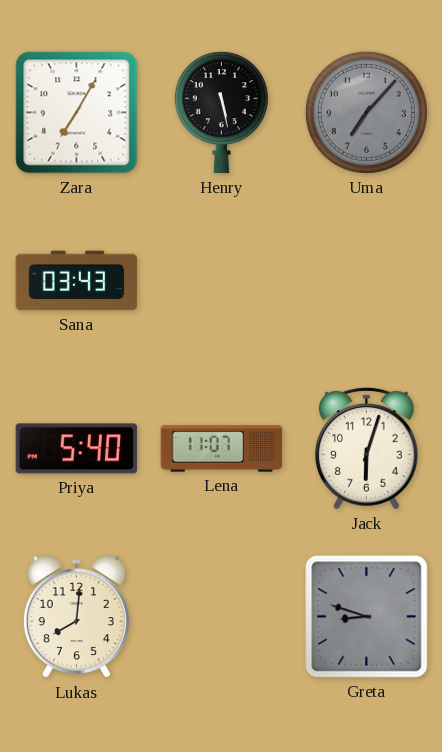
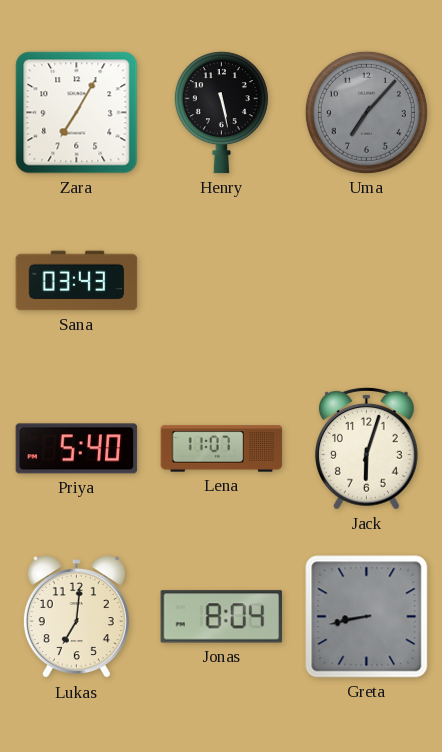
Lukas: 8:01 -> 7:01 (76, 617)
Jonas: none -> 8:04 (222, 617)
Greta: 8:48 -> 8:43 (367, 617)
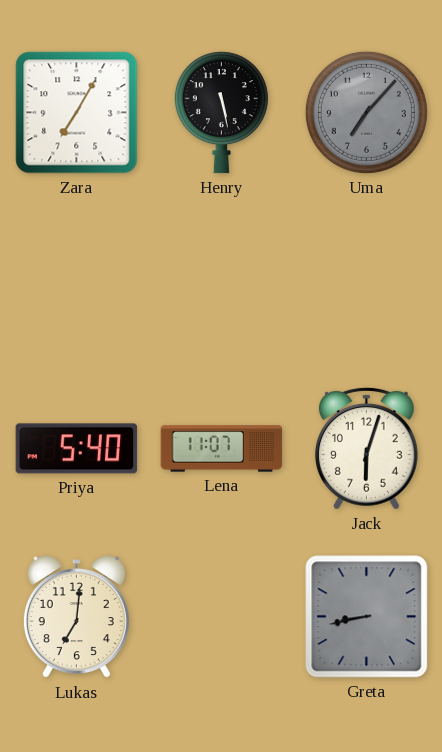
Sana: 03:43 -> none (77, 281)
Jonas: 8:04 -> none (222, 617)
